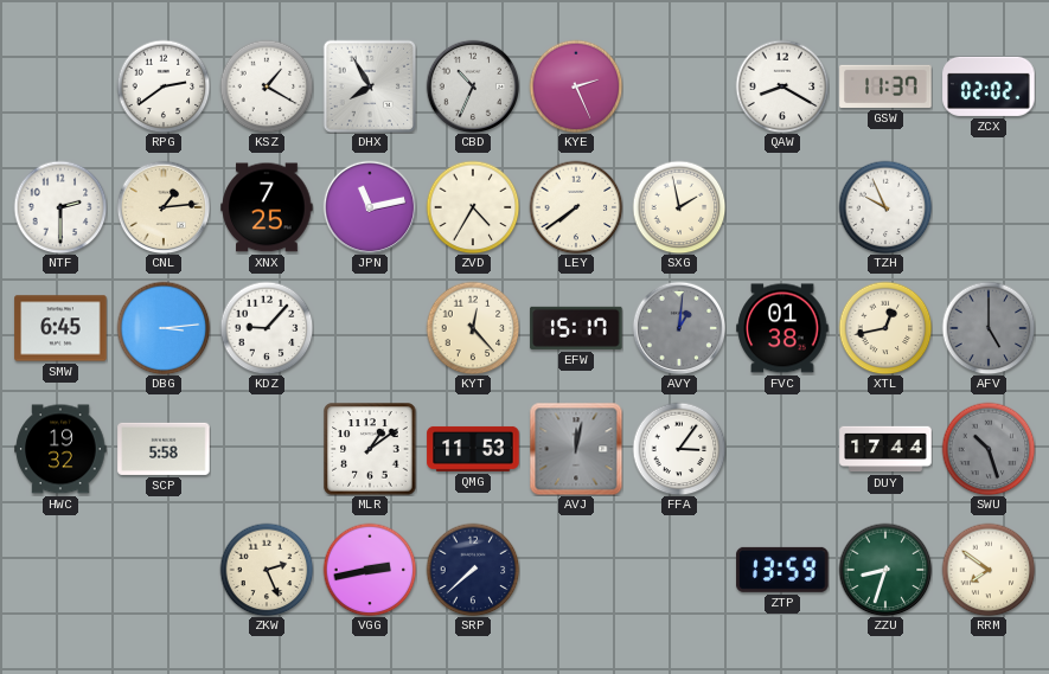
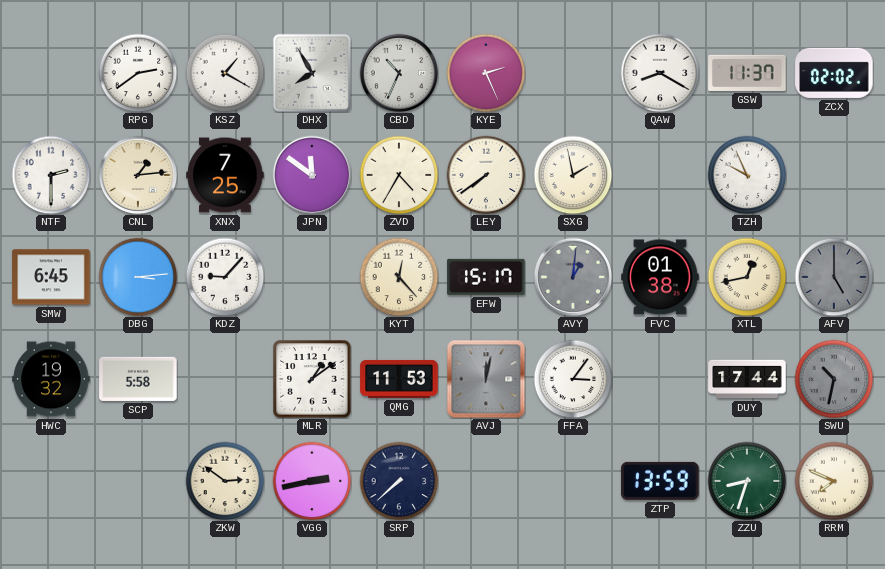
JPN: 11:13 -> 11:51 (312, 175)
SWU: 10:27 -> 10:32 (834, 379)
ZKW: 2:26 -> 2:51 (225, 481)
RRM: 7:51 -> 7:49 (834, 481)
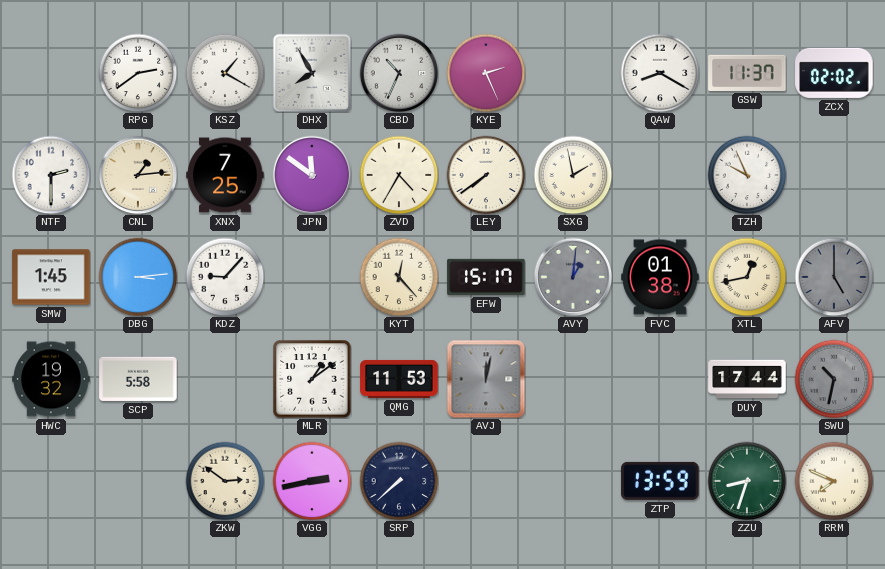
SMW: 6:45 -> 1:45 (51, 277)
FFA: 3:06 -> none (573, 379)
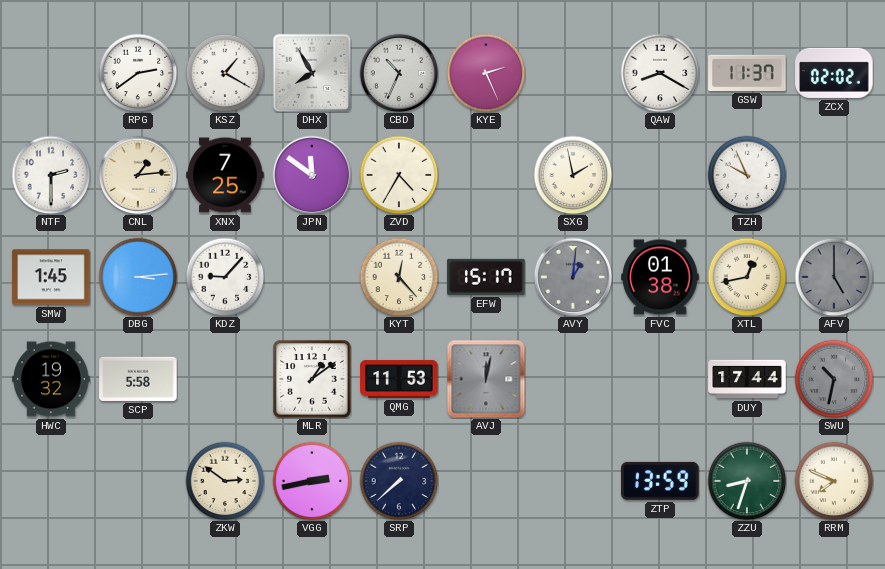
LEY: 7:39 -> none (486, 175)
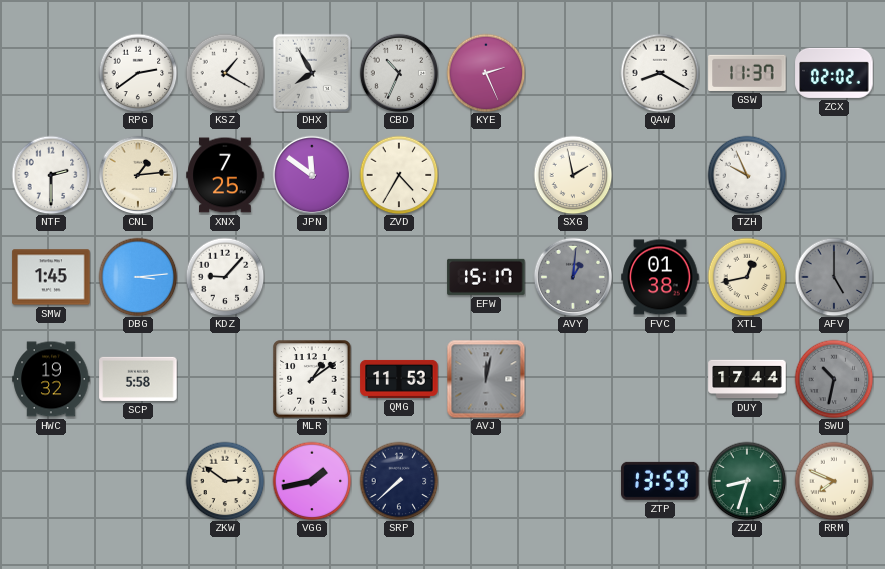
KYT: 12:23 -> none (399, 277)
VGG: 2:43 -> 1:43 (312, 481)
